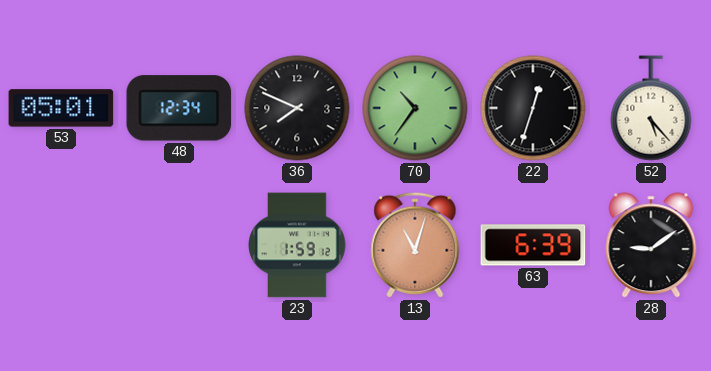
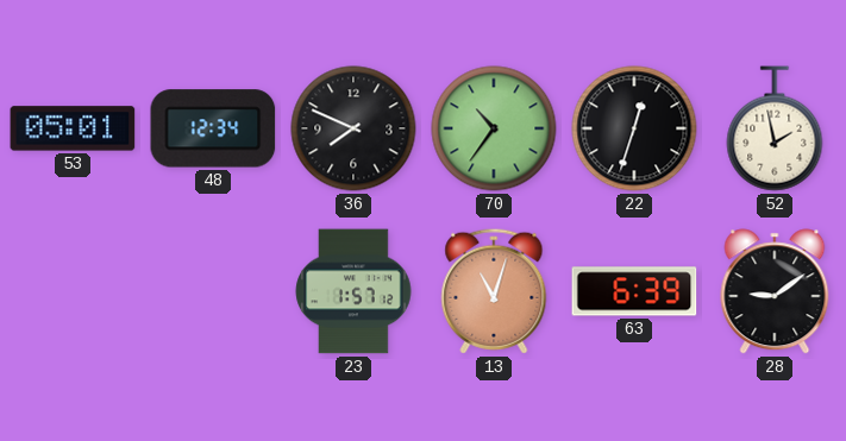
52: 5:23 -> 1:58 (775, 128)
23: 1:59 -> 1:57 (353, 291)
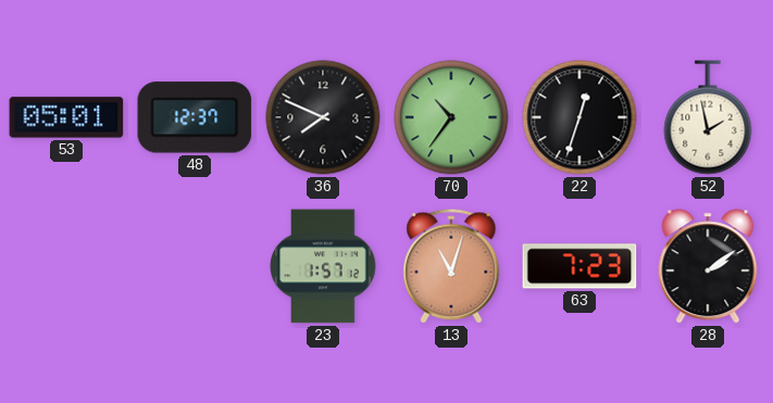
48: 12:34 -> 12:37 (195, 117)
63: 6:39 -> 7:23 (579, 266)
28: 9:09 -> 2:09 (708, 266)
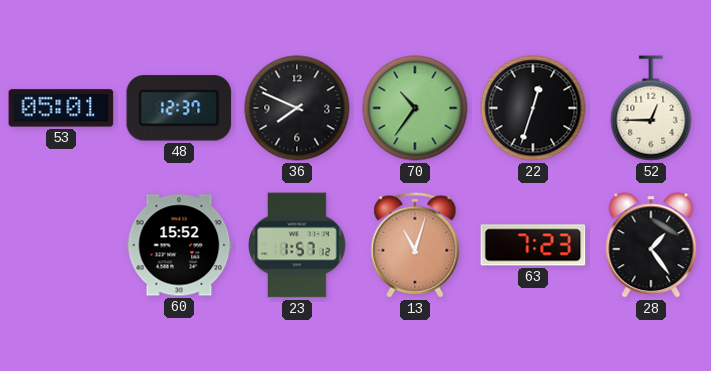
52: 1:58 -> 12:45 (651, 108)
60: none -> 15:52 (179, 245)
28: 2:09 -> 1:24 (651, 245)
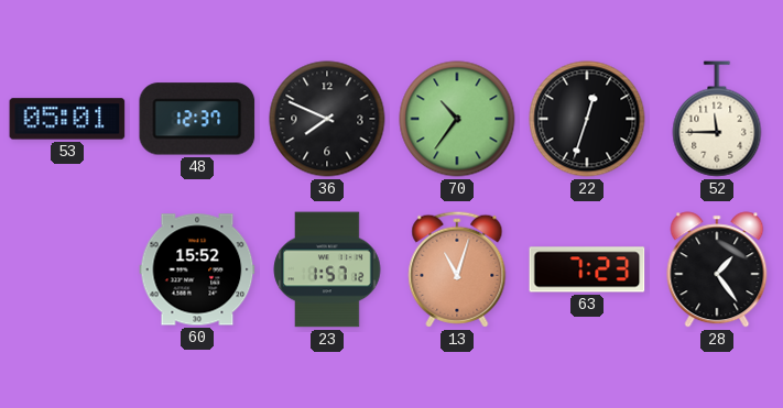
52: 12:45 -> 11:45 (717, 119)
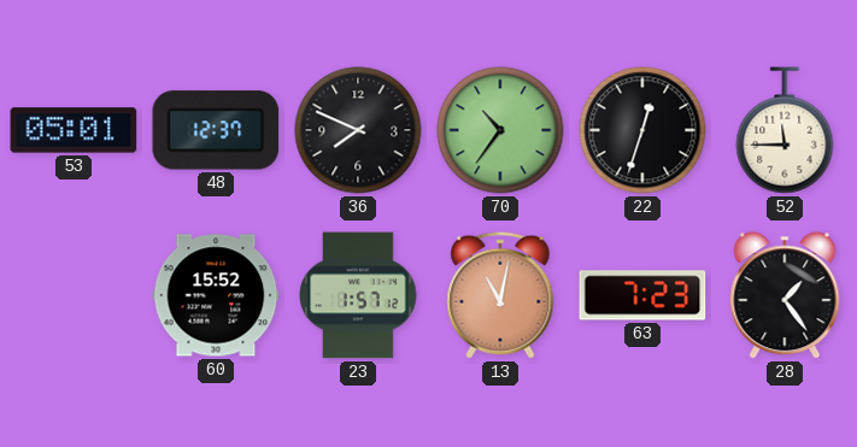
13: 11:03 -> 11:02 (500, 295)
